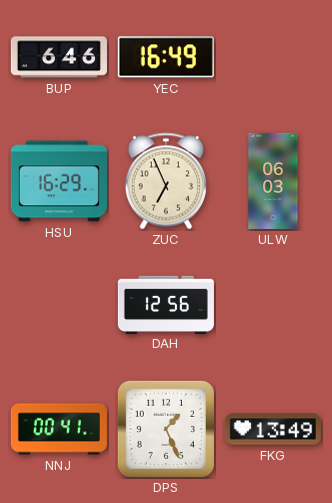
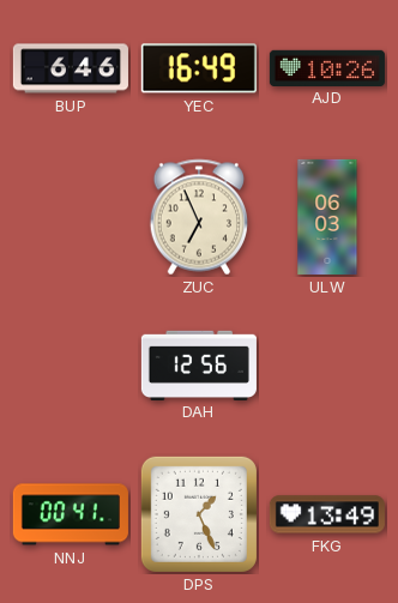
AJD: none -> 10:26 (327, 67)
HSU: 16:29 -> none (59, 181)
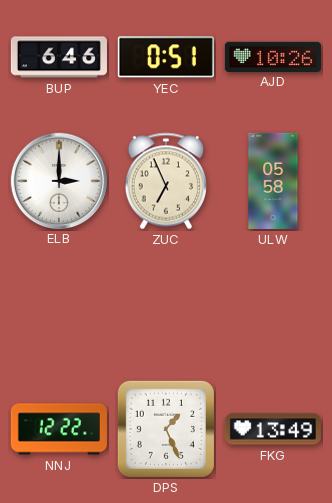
YEC: 16:49 -> 0:51 (166, 57)
ELB: none -> 3:00 (58, 180)
ULW: 06:03 -> 05:58 (273, 181)
DAH: 12:56 -> none (199, 364)
NNJ: 00:41 -> 12:22 (59, 429)
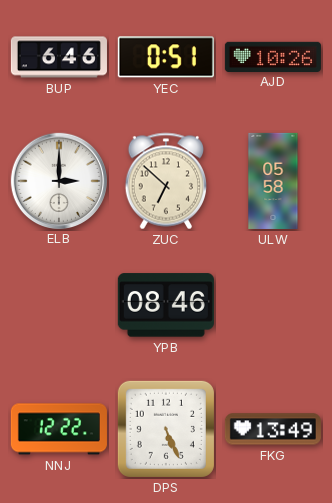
ZUC: 6:56 -> 6:52 (165, 181)
YPB: none -> 08:46 (166, 305)
DPS: 1:26 -> 5:26 (166, 429)
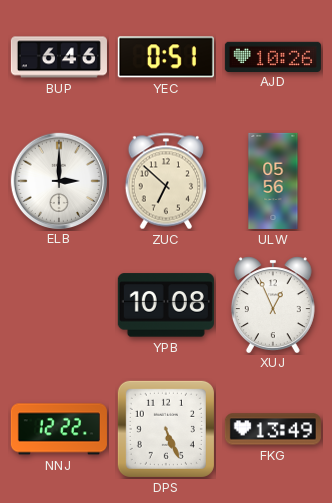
ULW: 05:58 -> 05:56 (273, 181)
YPB: 08:46 -> 10:08 (166, 305)
XUJ: none -> 12:56 (273, 304)
